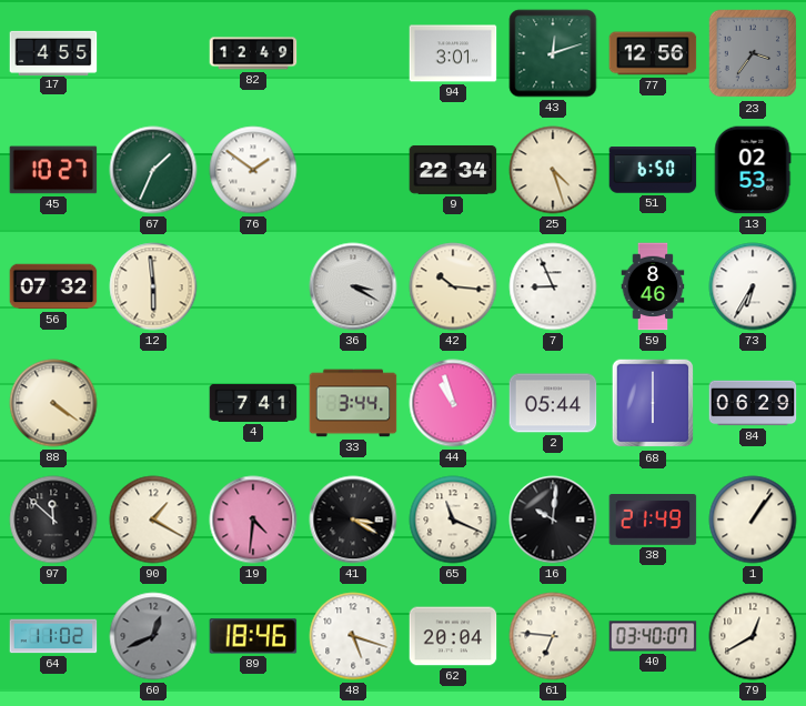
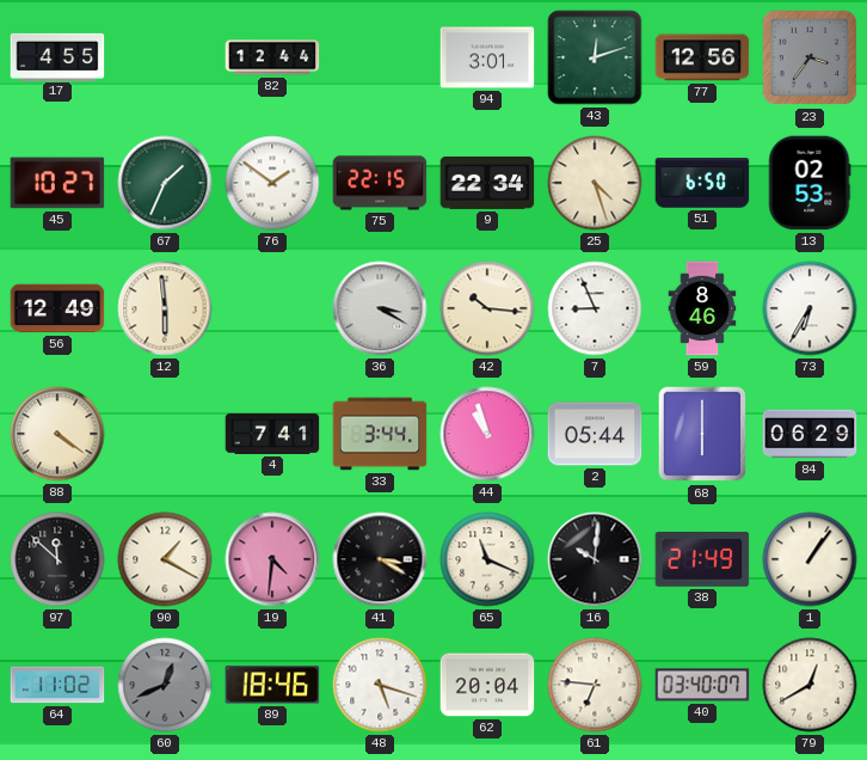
82: 12:49 -> 12:44 (272, 57)
75: none -> 22:15 (380, 183)
56: 07:32 -> 12:49 (57, 308)
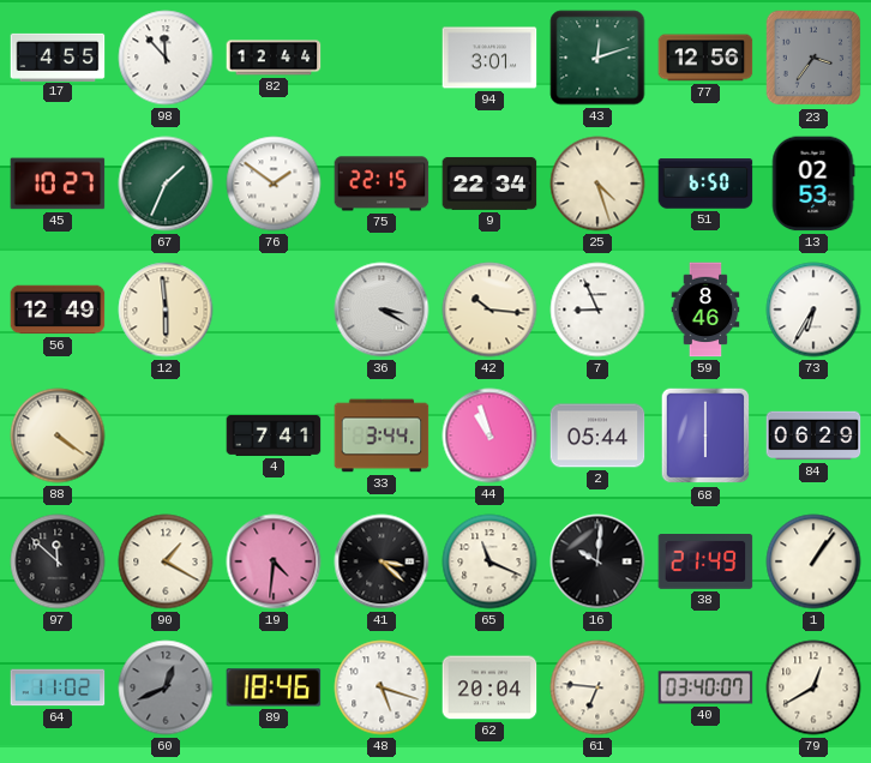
98: none -> 11:53 (166, 58)
41: 3:20 -> 3:22 (382, 561)
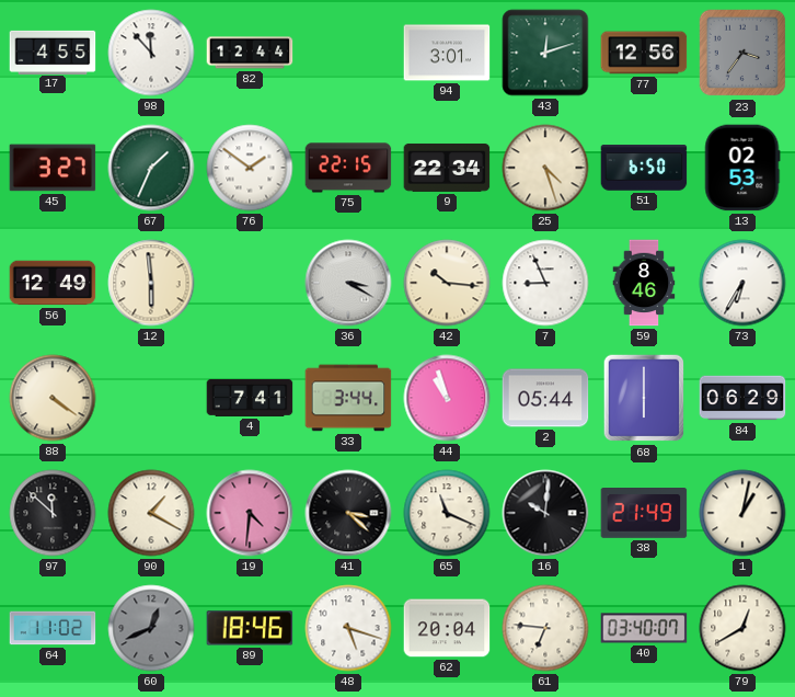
45: 10:27 -> 3:27 (53, 168)
1: 1:06 -> 1:02 (742, 513)
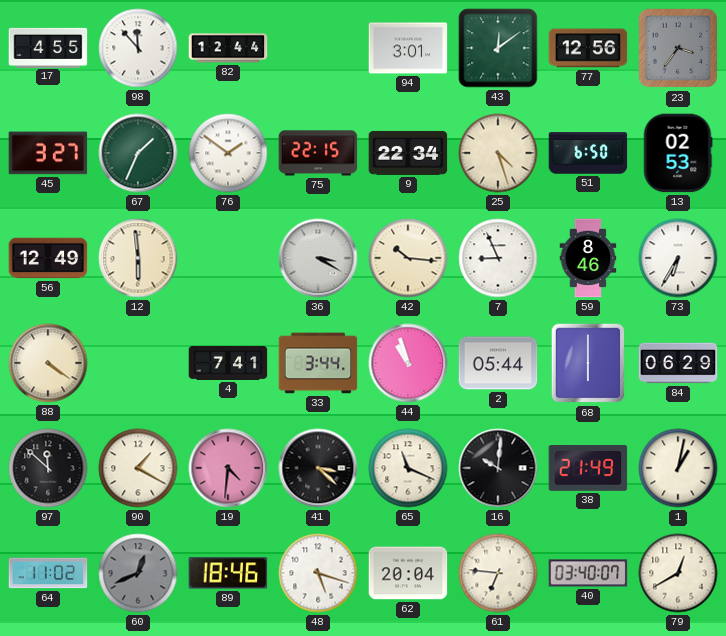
43: 12:12 -> 12:09 (498, 48)
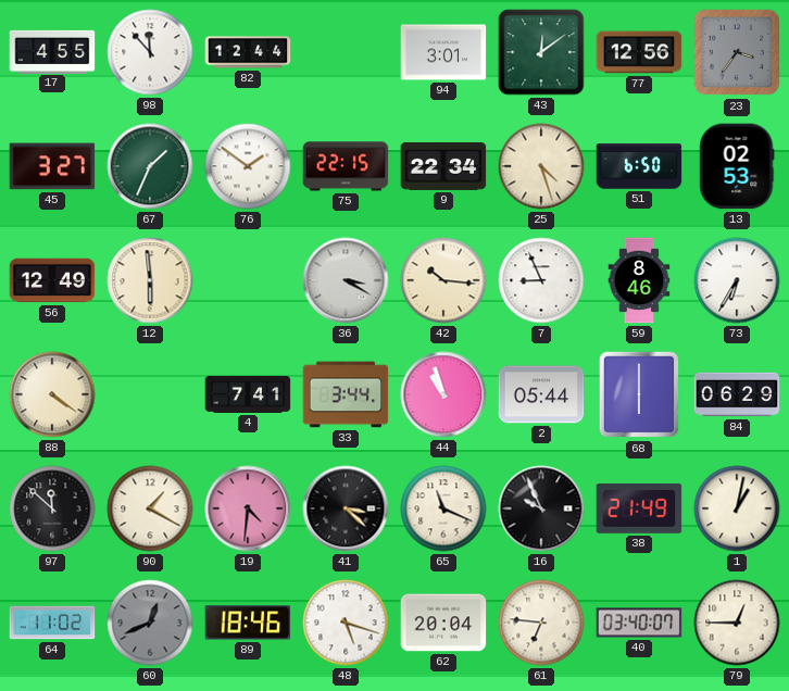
16: 10:01 -> 9:56 (541, 508)
79: 12:40 -> 12:45 (737, 623)
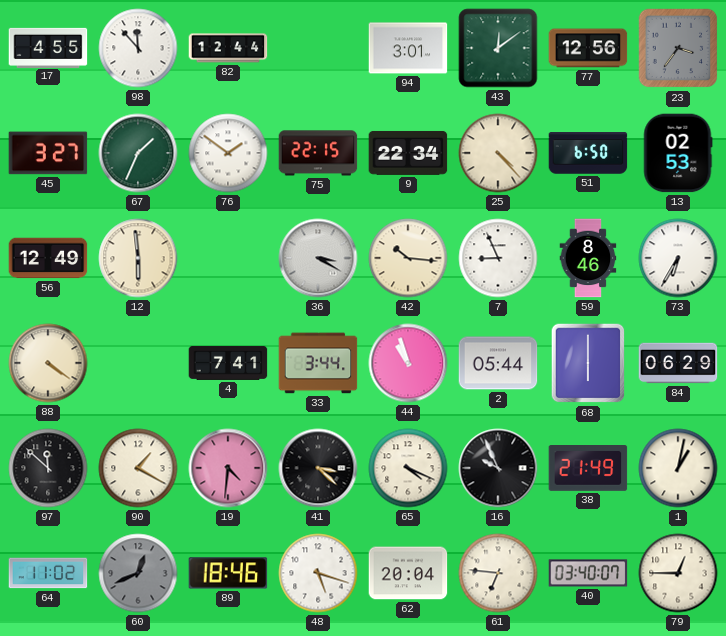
25: 4:27 -> 4:23 (498, 153)
65: 11:19 -> 4:19 (408, 468)
